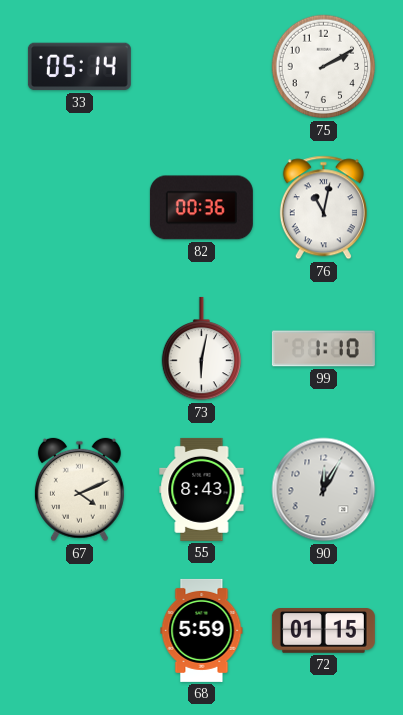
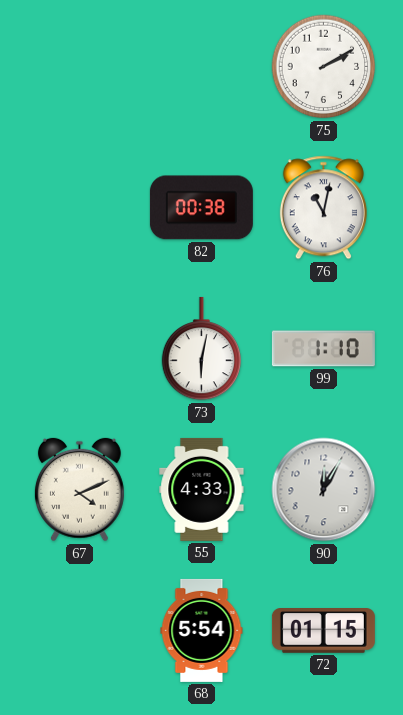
33: 05:14 -> none (79, 67)
82: 00:36 -> 00:38 (201, 208)
55: 8:43 -> 4:33 (202, 489)
68: 5:59 -> 5:54 (202, 630)
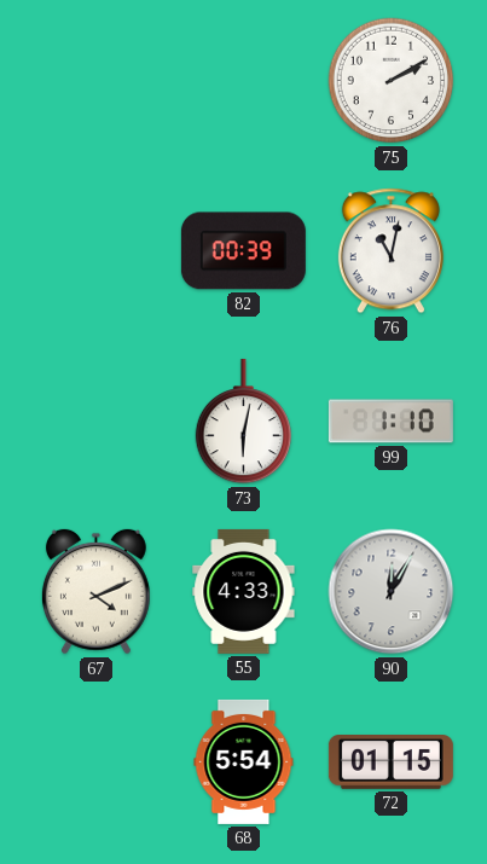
82: 00:38 -> 00:39 (243, 251)
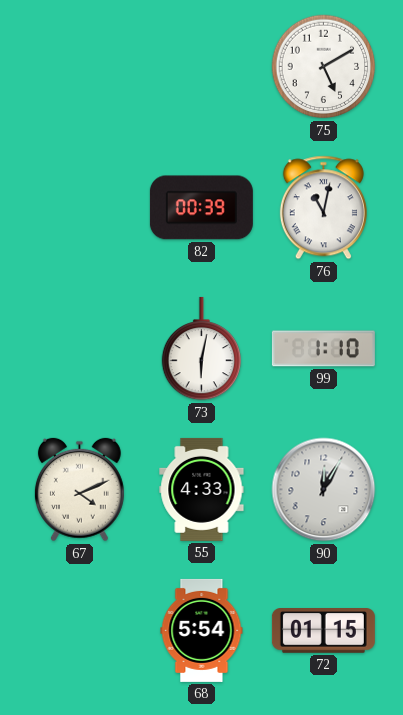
75: 2:10 -> 5:10 (324, 67)
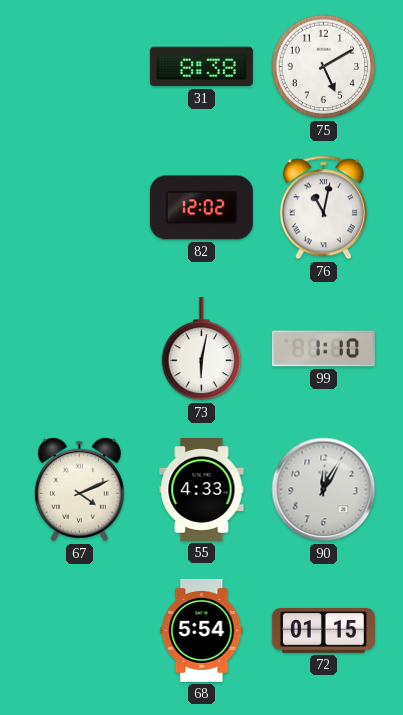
31: none -> 8:38 (201, 67)
82: 00:39 -> 12:02 (201, 208)
